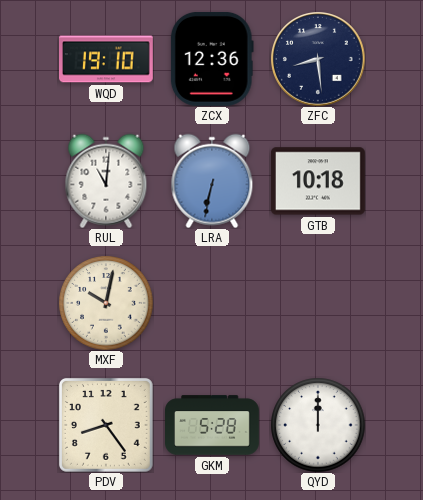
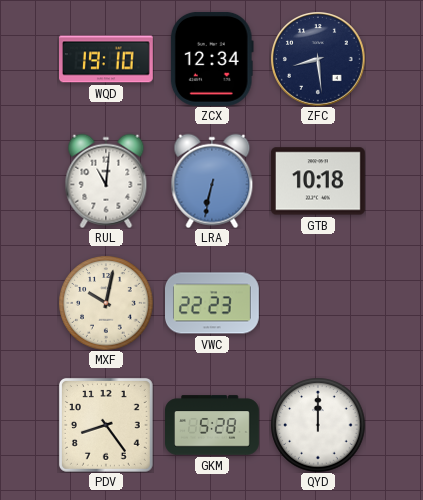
ZCX: 12:36 -> 12:34 (212, 59)
VWC: none -> 22:23 (213, 303)
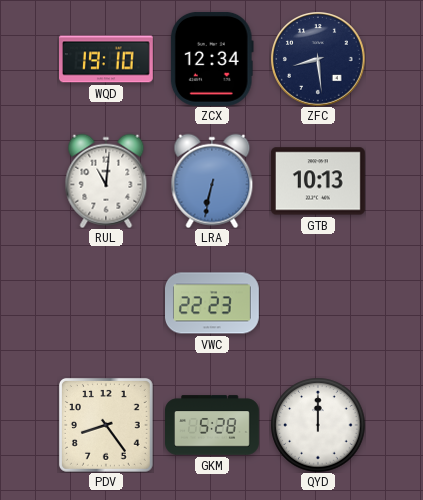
GTB: 10:18 -> 10:13 (318, 181)
MXF: 10:02 -> none (106, 303)
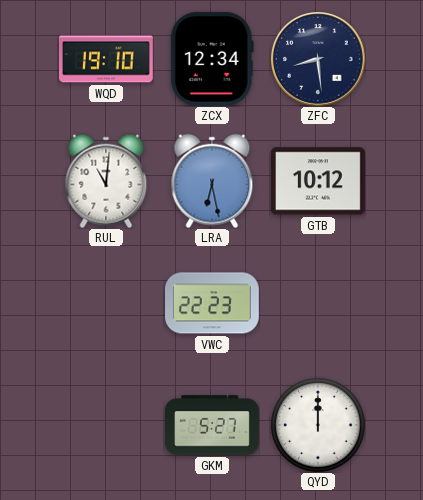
LRA: 6:32 -> 6:28 (212, 181)
GTB: 10:13 -> 10:12 (318, 181)
PDV: 8:24 -> none (106, 425)
GKM: 5:28 -> 5:27 (213, 425)
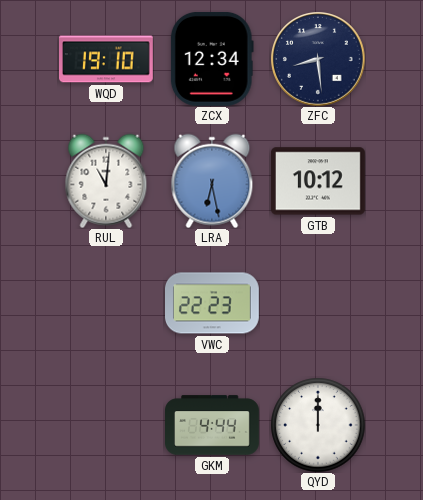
GKM: 5:27 -> 4:44 (213, 425)
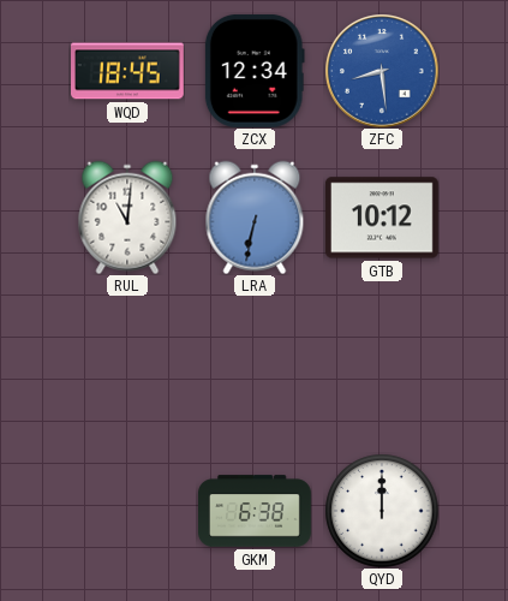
WQD: 19:10 -> 18:45 (129, 71)
ZFC dial: navy -> blue (382, 71)
LRA: 6:28 -> 6:32 (255, 218)
VWC: 22:23 -> none (213, 303)
GKM: 4:44 -> 6:38 (256, 511)
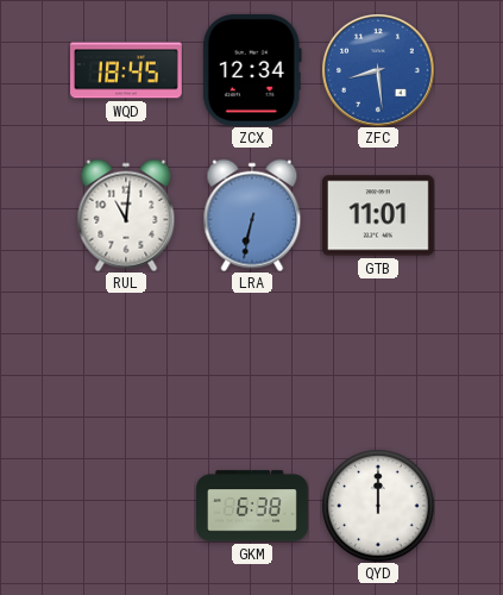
GTB: 10:12 -> 11:01 (378, 215)
